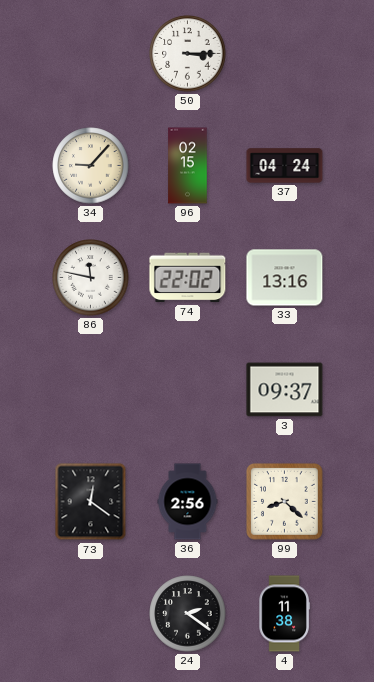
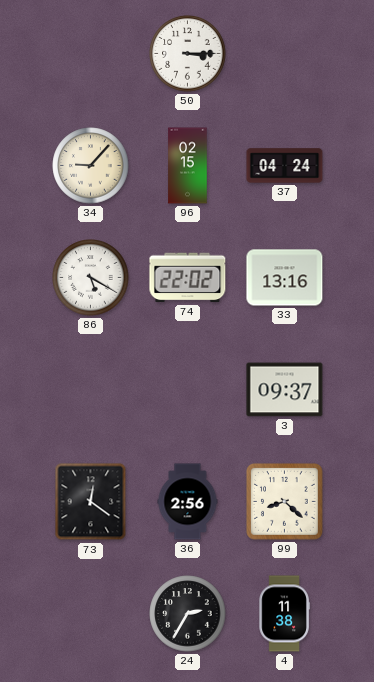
86: 11:47 -> 5:20 (91, 278)
24: 2:21 -> 2:35 (188, 614)
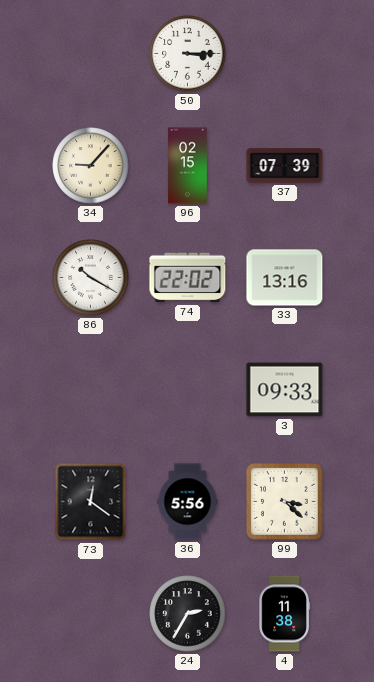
37: 04:24 -> 07:39 (285, 166)
86: 5:20 -> 10:20 (91, 278)
3: 09:37 -> 09:33 (285, 390)
36: 2:56 -> 5:56 (188, 502)
99: 8:22 -> 3:22 (285, 502)
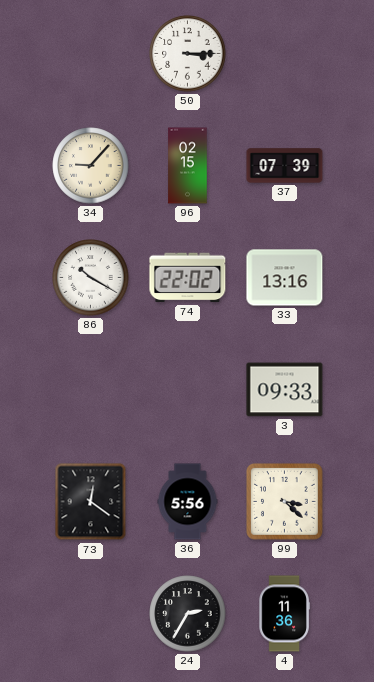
4: 11:38 -> 11:36 (284, 614)
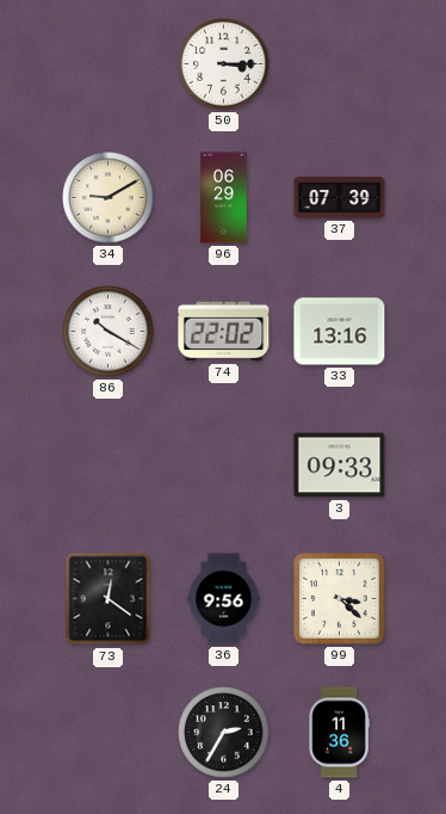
34: 9:07 -> 9:10 (109, 198)
96: 02:15 -> 06:29 (224, 198)
36: 5:56 -> 9:56 (224, 599)
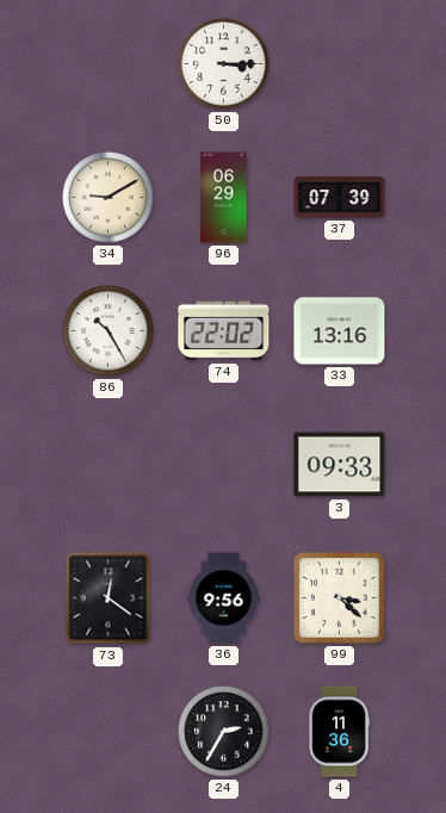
86: 10:20 -> 10:25 (109, 331)
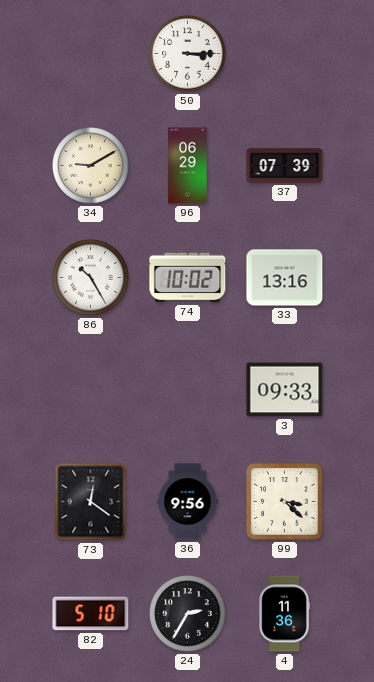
74: 22:02 -> 10:02 (188, 278)
82: none -> 5:10 (91, 614)
